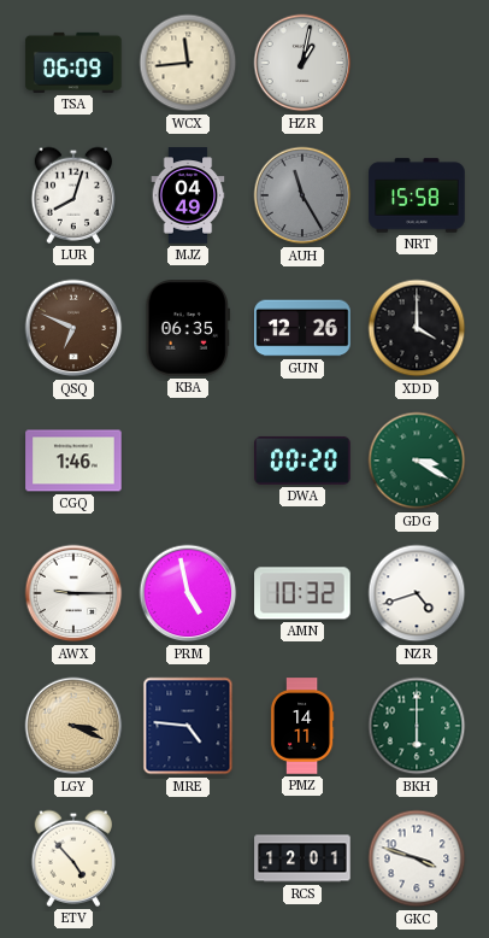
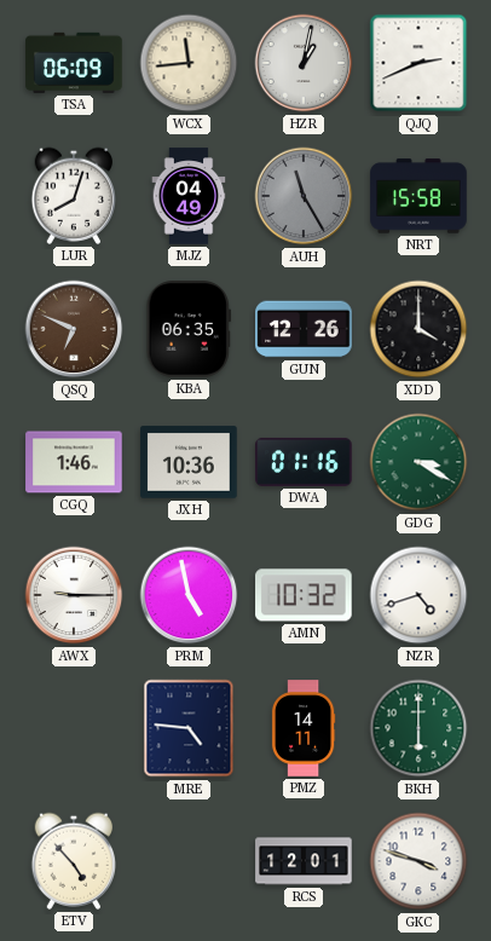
QJQ: none -> 2:41 (418, 63)
JXH: none -> 10:36 (189, 462)
DWA: 00:20 -> 01:16 (304, 462)
LGY: 3:19 -> none (73, 726)
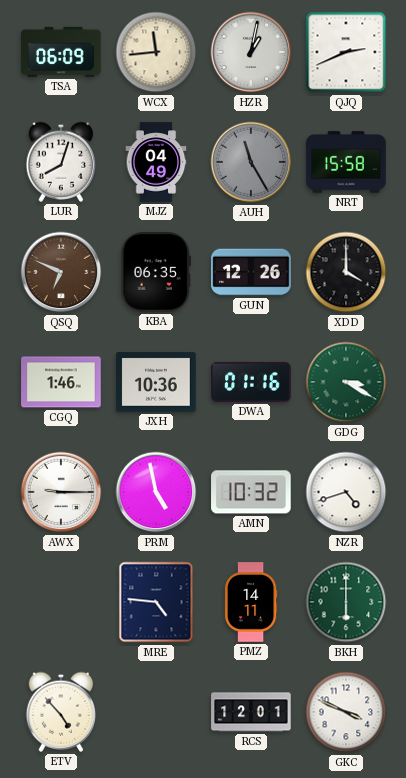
GKC: 3:48 -> 3:49 (346, 712)
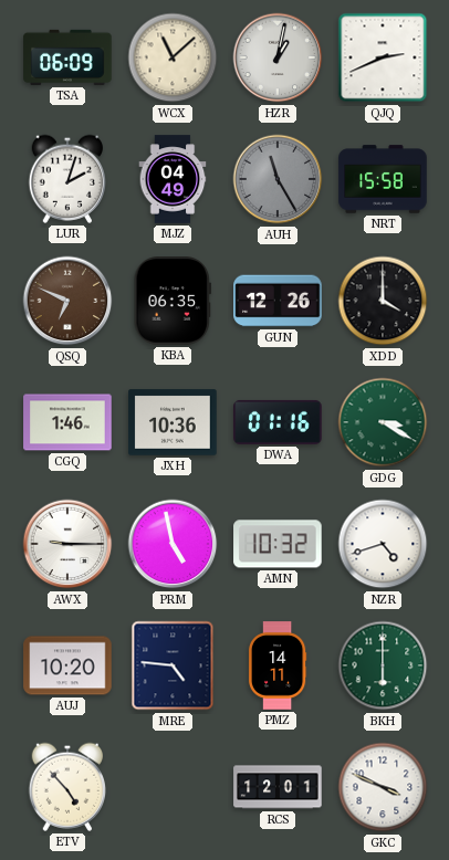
WCX: 11:44 -> 11:08 (173, 57)
LUR: 8:03 -> 2:03 (66, 179)
AUJ: none -> 10:20 (67, 665)
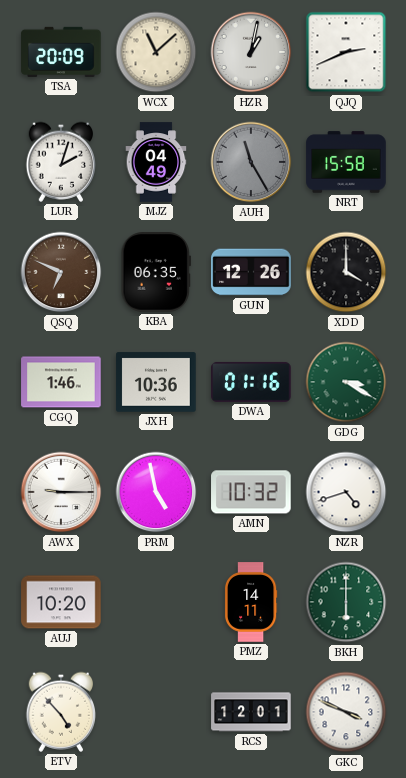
TSA: 06:09 -> 20:09 (61, 52)
MRE: 4:46 -> none (173, 665)
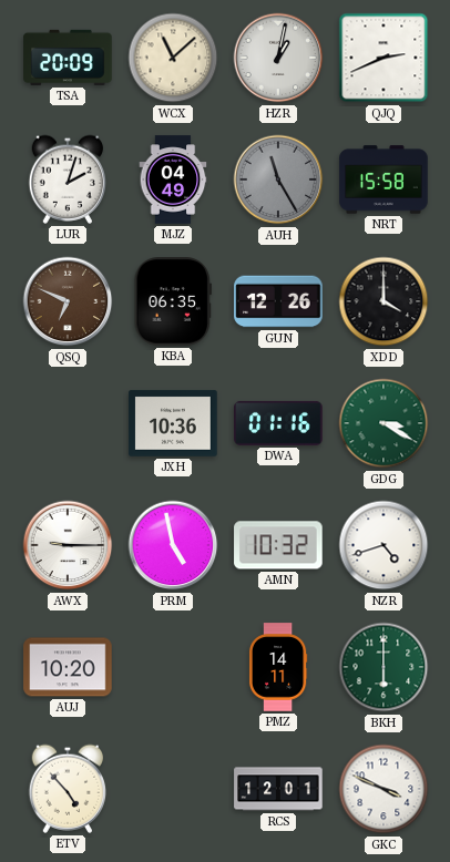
CGQ: 1:46 -> none (61, 382)
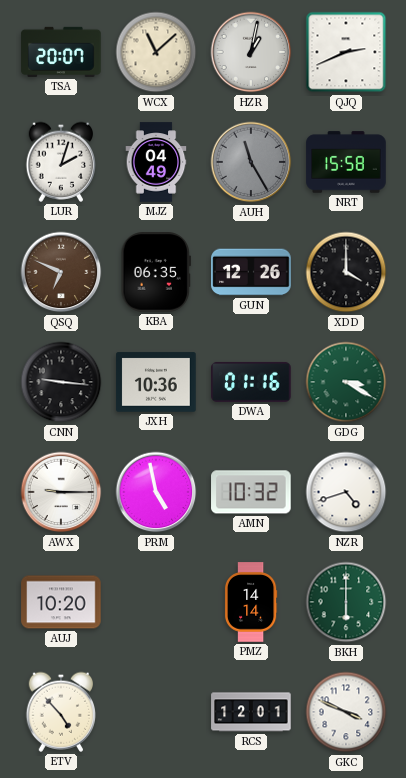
TSA: 20:09 -> 20:07 (61, 52)
CNN: none -> 9:16 (61, 382)
PMZ: 14:11 -> 14:14 (251, 602)
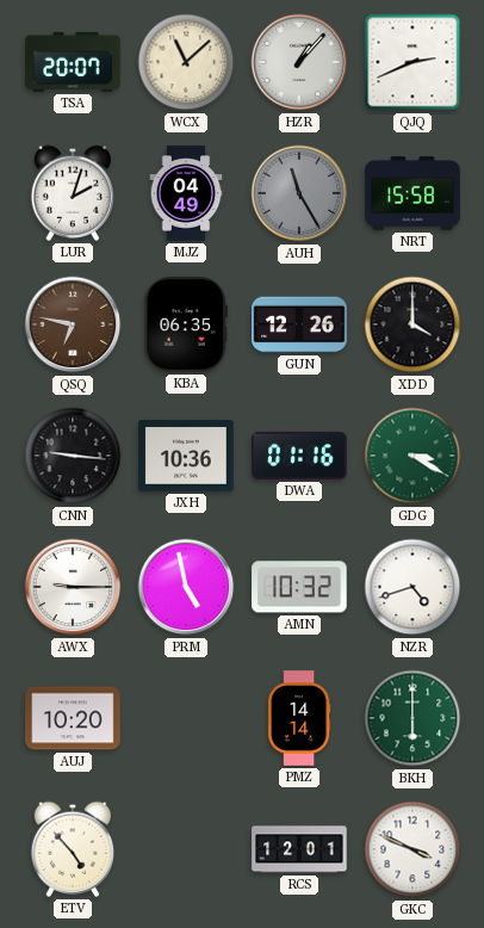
HZR: 1:02 -> 1:07 (299, 62)
QSQ: 6:49 -> 6:47 (73, 324)
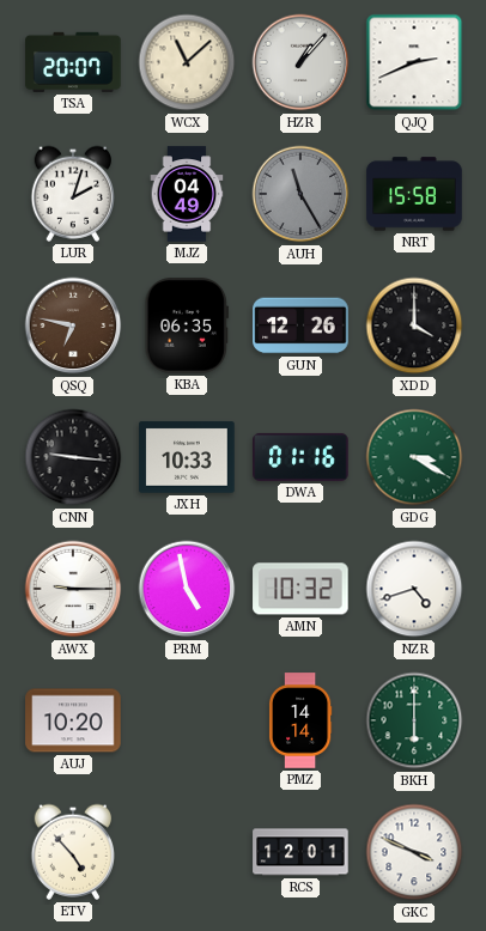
JXH: 10:36 -> 10:33 (187, 457)
